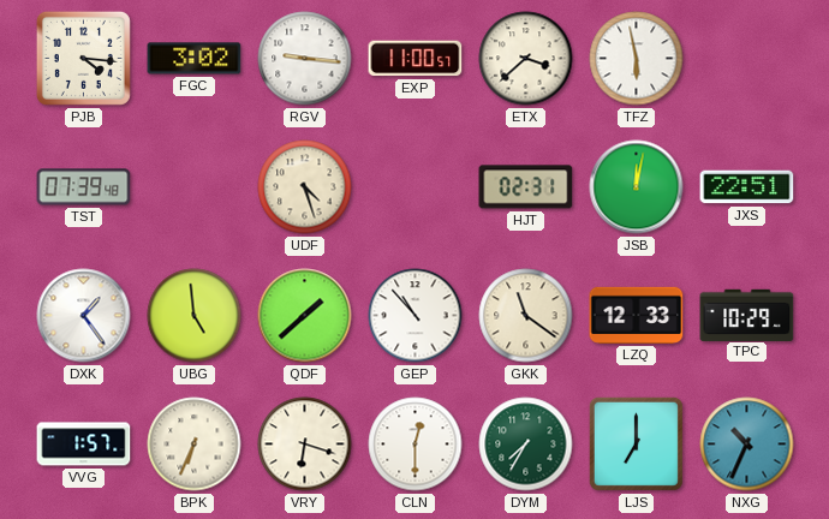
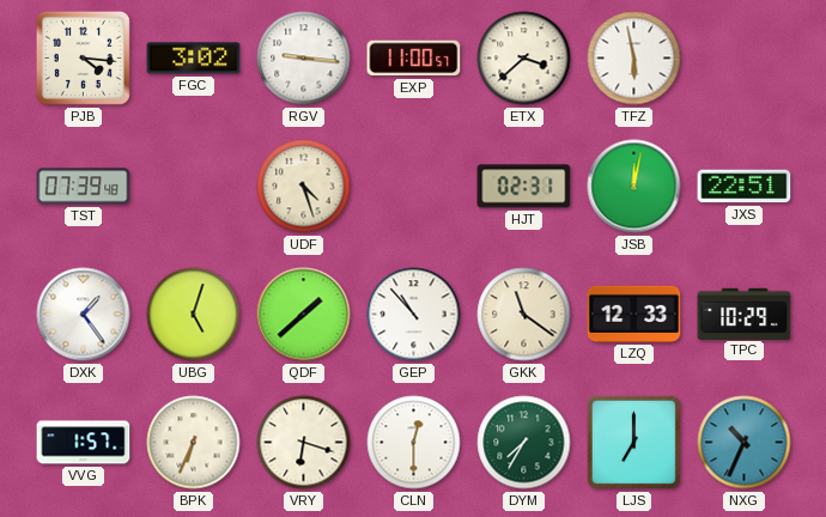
UBG: 4:59 -> 5:03 (194, 315)
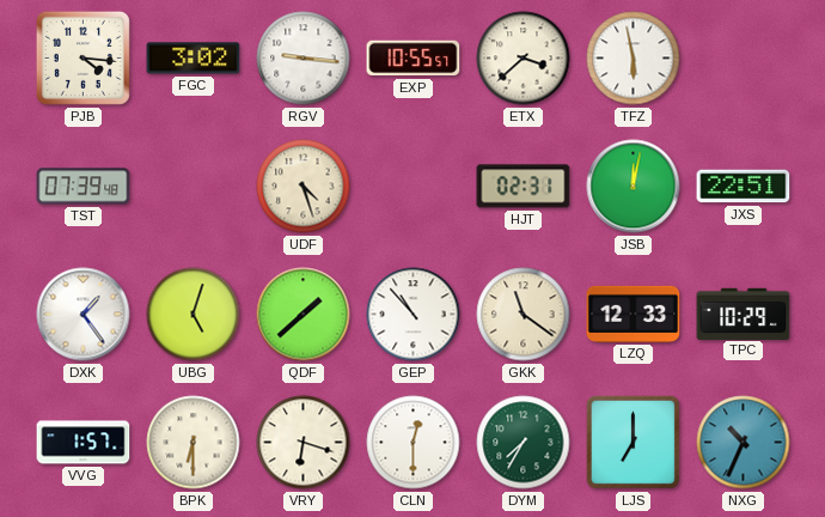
EXP: 11:00 -> 10:55 (414, 59)
BPK: 6:34 -> 6:30 (194, 443)
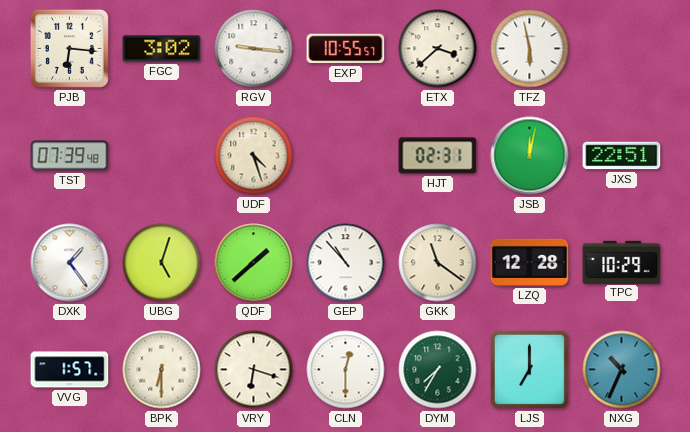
PJB: 4:16 -> 6:16 (69, 48)
LZQ: 12:33 -> 12:28 (530, 262)
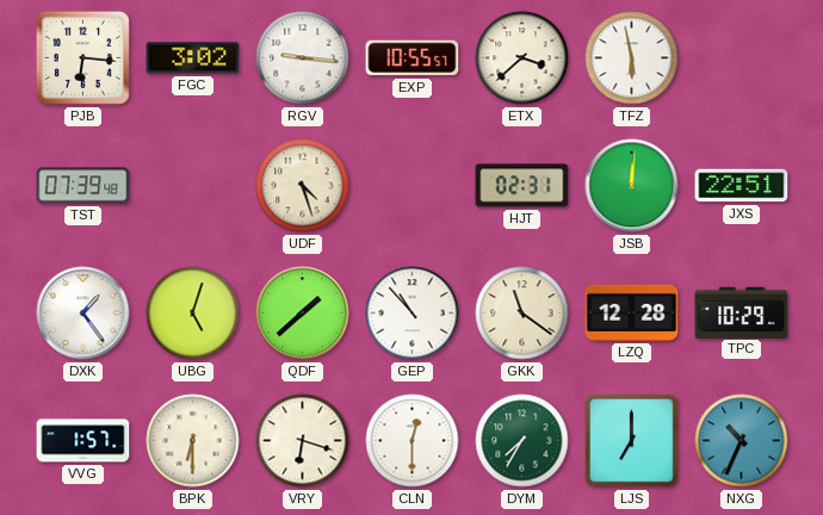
JSB: 12:02 -> 12:01 (632, 186)
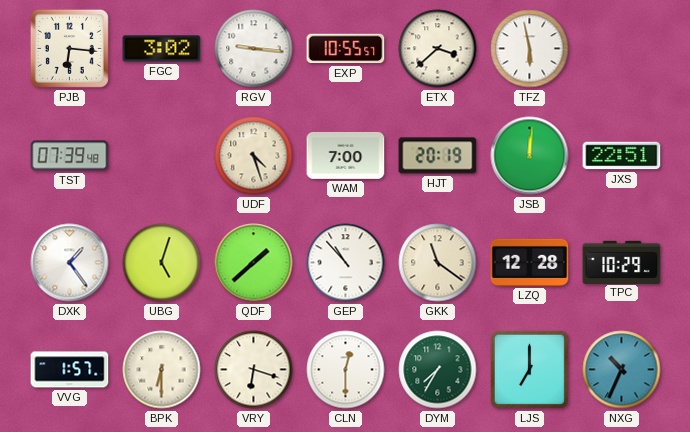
WAM: none -> 7:00 (346, 155)
HJT: 02:31 -> 20:19 (438, 156)
